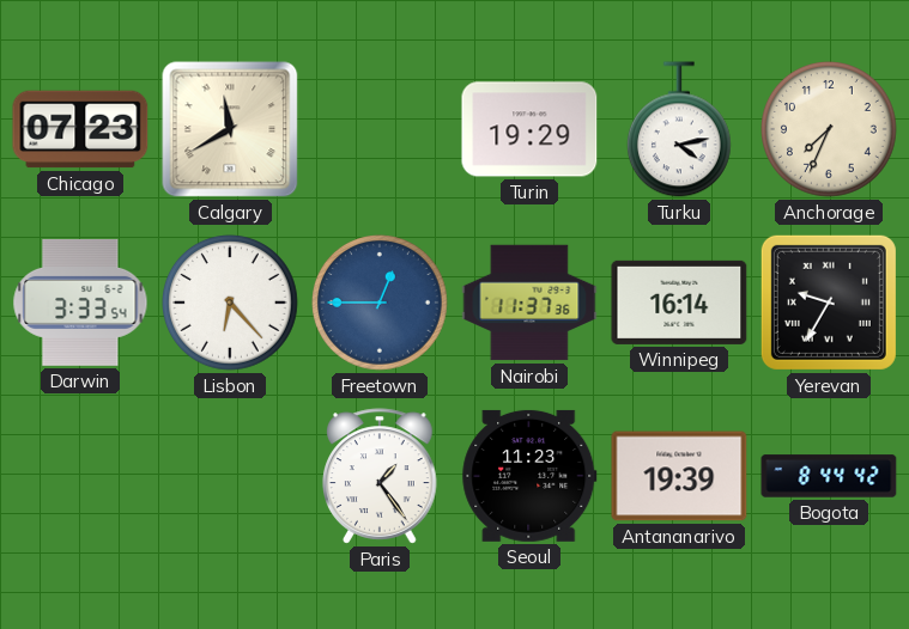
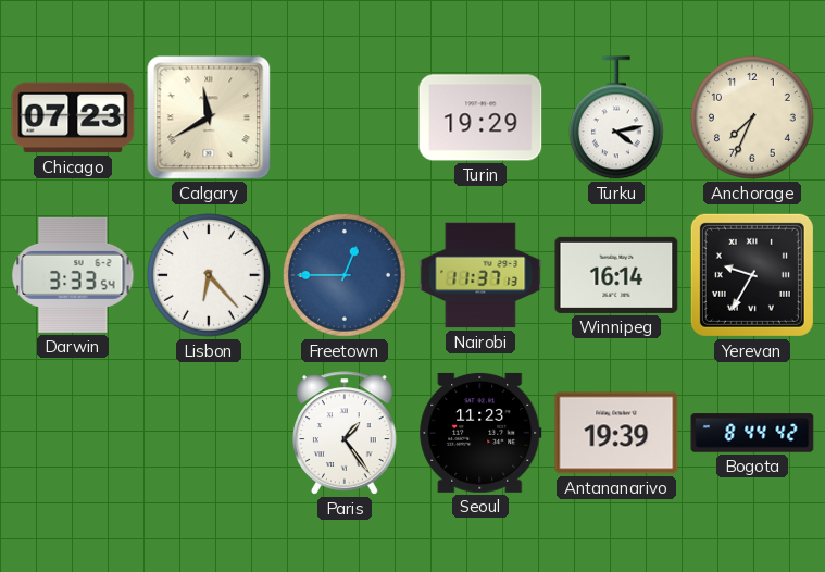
Nairobi: 11:37:36 -> 11:37:13 (480, 275)
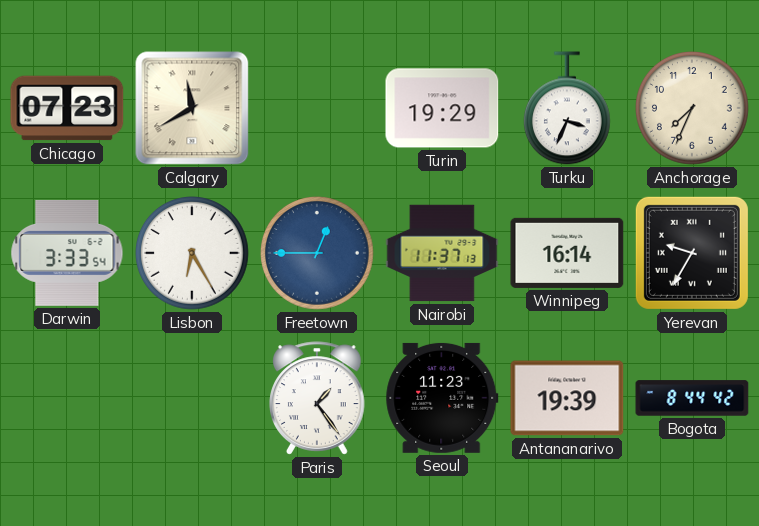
Turku: 4:13 -> 3:34 (567, 108)
Lisbon: 6:23 -> 6:25 (193, 254)
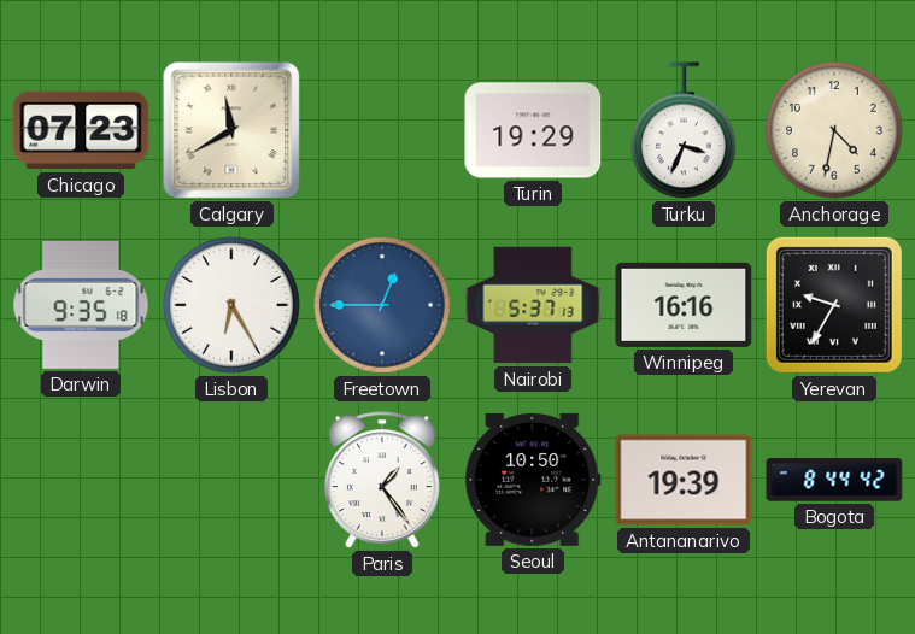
Anchorage: 7:34 -> 4:32 (835, 131)
Darwin: 3:33 -> 9:35 (81, 305)
Nairobi: 11:37 -> 5:37 (533, 305)
Winnipeg: 16:14 -> 16:16 (684, 305)
Seoul: 11:23 -> 10:50 (533, 480)
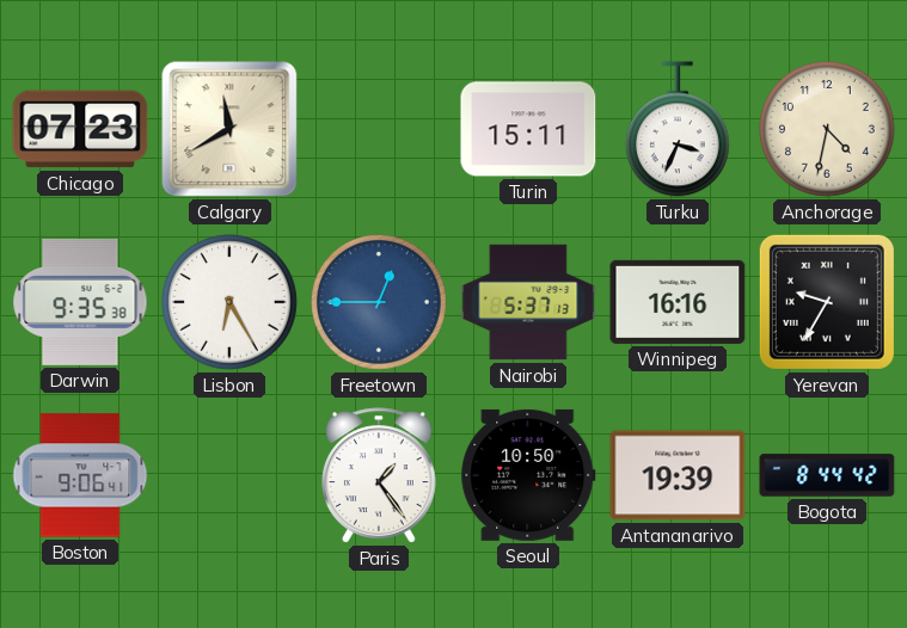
Turin: 19:29 -> 15:11 (528, 129)
Darwin: 9:35:18 -> 9:35:38 (80, 302)
Boston: none -> 9:06 (80, 475)
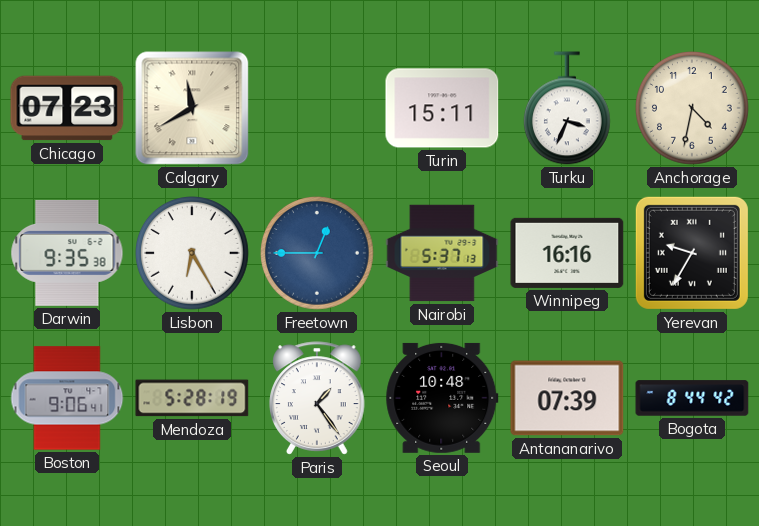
Mendoza: none -> 5:28 (192, 398)
Seoul: 10:50 -> 10:48 (442, 398)
Antananarivo: 19:39 -> 07:39 (567, 398)
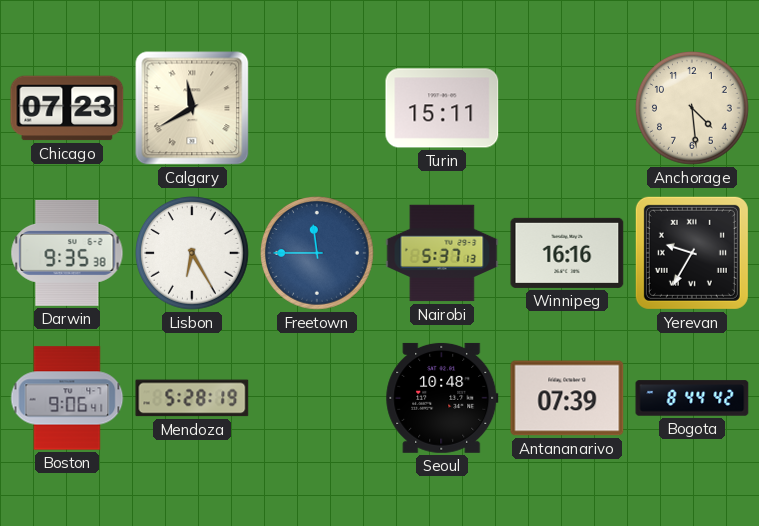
Turku: 3:34 -> none (567, 108)
Anchorage: 4:32 -> 4:29 (693, 109)
Freetown: 12:45 -> 11:45 (318, 254)
Paris: 1:24 -> none (318, 398)
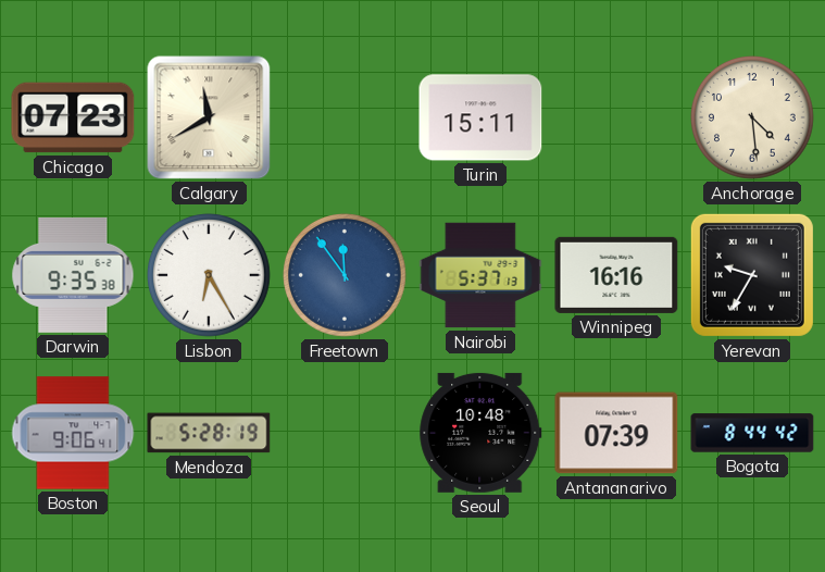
Freetown: 11:45 -> 11:54 (346, 276)
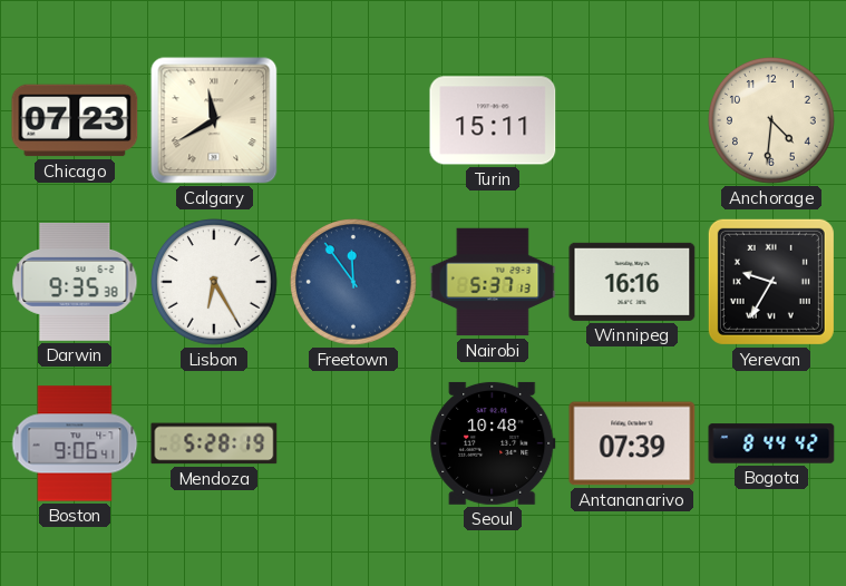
Anchorage: 4:29 -> 4:31 (772, 121)
